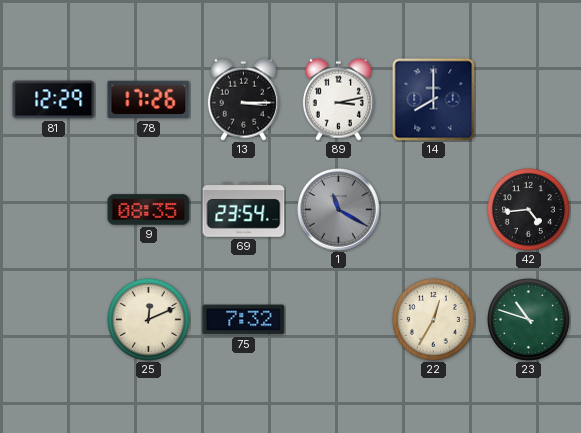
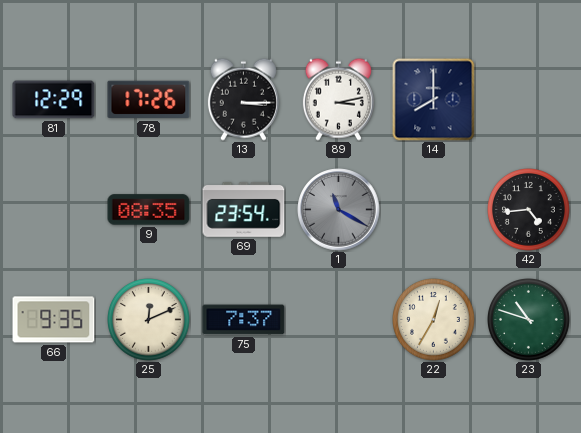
66: none -> 9:35 (54, 320)
75: 7:32 -> 7:37 (244, 320)
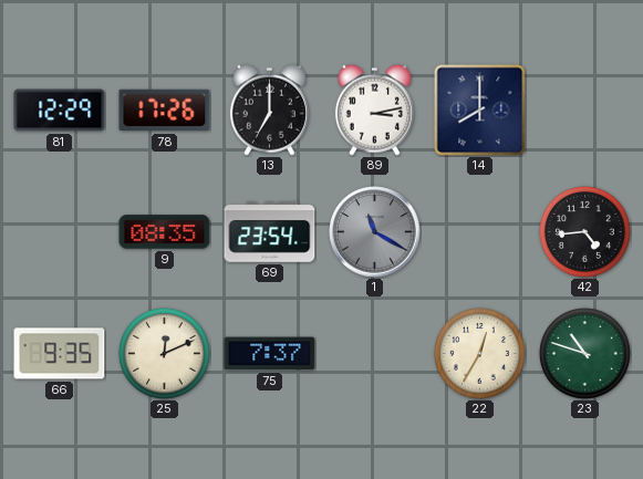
13: 3:15 -> 7:00 (269, 110)
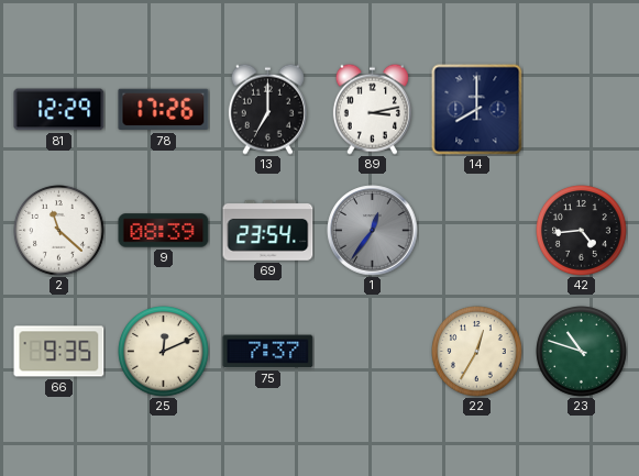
2: none -> 11:22 (59, 231)
9: 08:35 -> 08:39 (164, 231)
1: 11:20 -> 12:36 (373, 231)
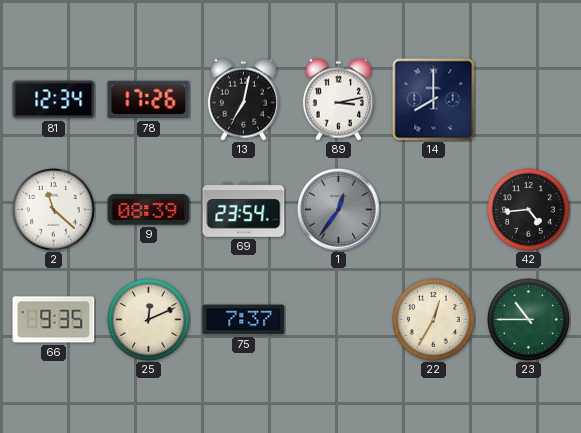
81: 12:29 -> 12:34 (54, 100)
13: 7:00 -> 7:02 (243, 99)
23: 10:48 -> 10:45 (529, 320)
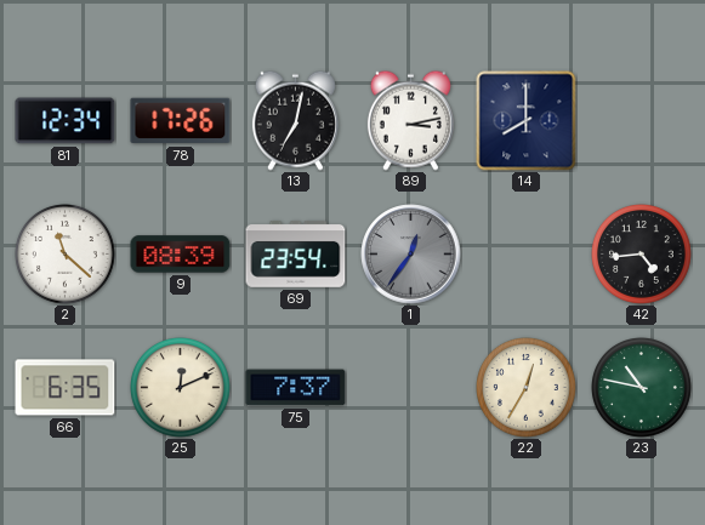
66: 9:35 -> 6:35 (66, 388)
23: 10:45 -> 10:47 (642, 388)
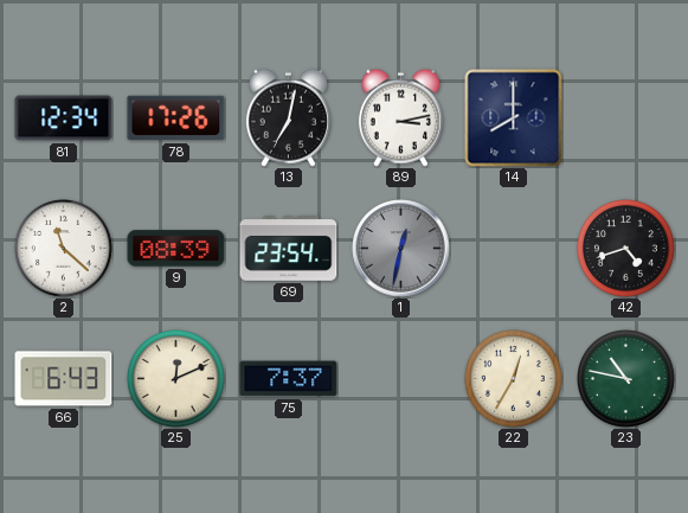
1: 12:36 -> 12:32 (401, 249)
42: 4:44 -> 4:42 (626, 249)
66: 6:35 -> 6:43 (64, 379)
